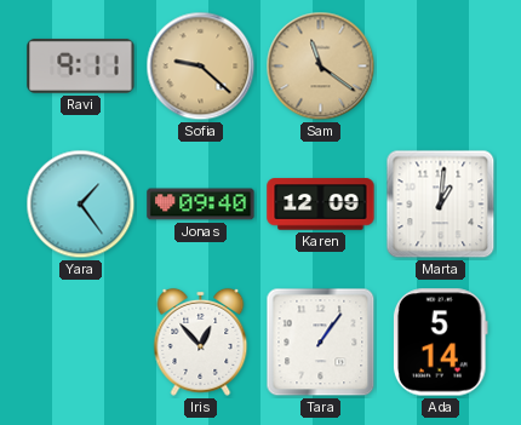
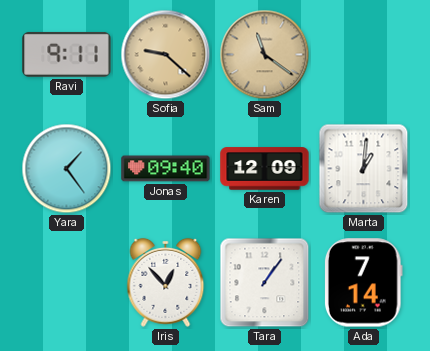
Ada: 5:14 -> 7:14 (363, 283)
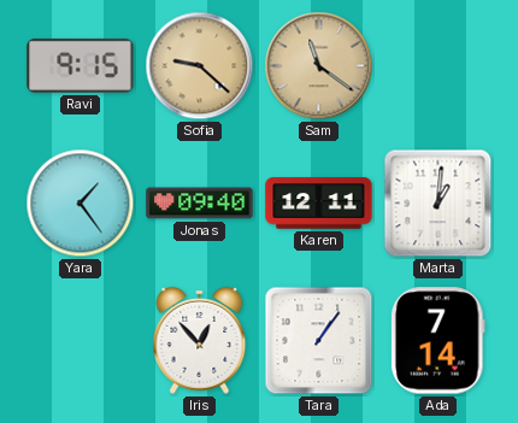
Ravi: 9:11 -> 9:15 (81, 65)
Karen: 12:09 -> 12:11 (319, 204)
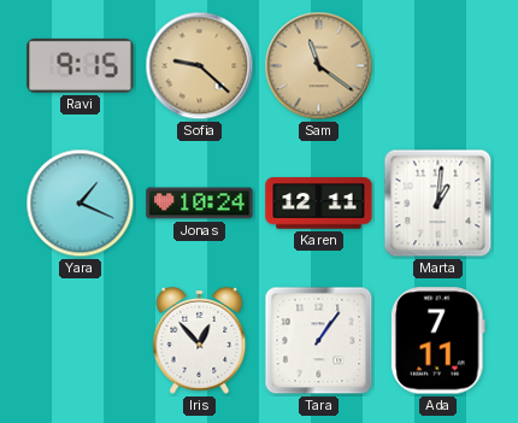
Yara: 1:24 -> 1:19 (81, 204)
Jonas: 09:40 -> 10:24 (200, 204)
Ada: 7:14 -> 7:11 (437, 341)
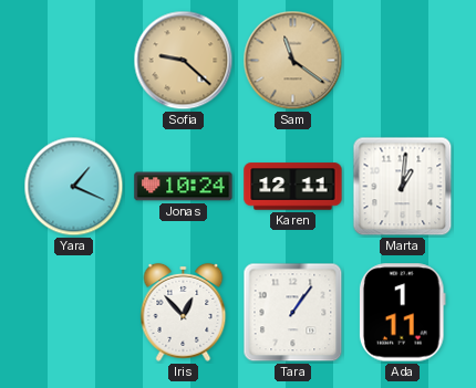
Ravi: 9:15 -> none (81, 65)
Ada: 7:11 -> 1:11 (402, 313)
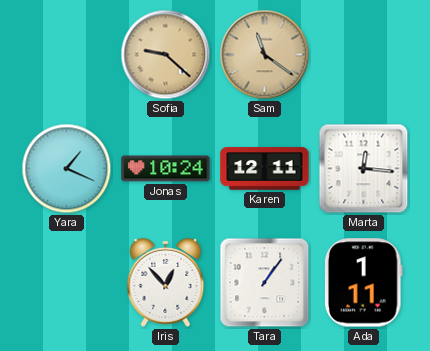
Marta: 1:01 -> 12:16 (364, 169)
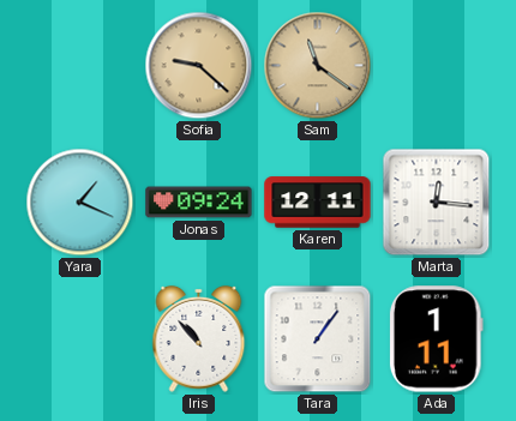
Jonas: 10:24 -> 09:24 (199, 203)
Iris: 12:53 -> 10:53 (199, 338)
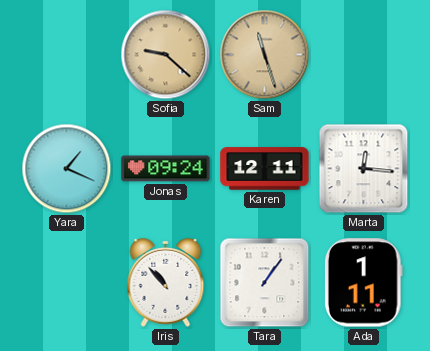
Sam: 11:21 -> 11:27 (265, 55)
